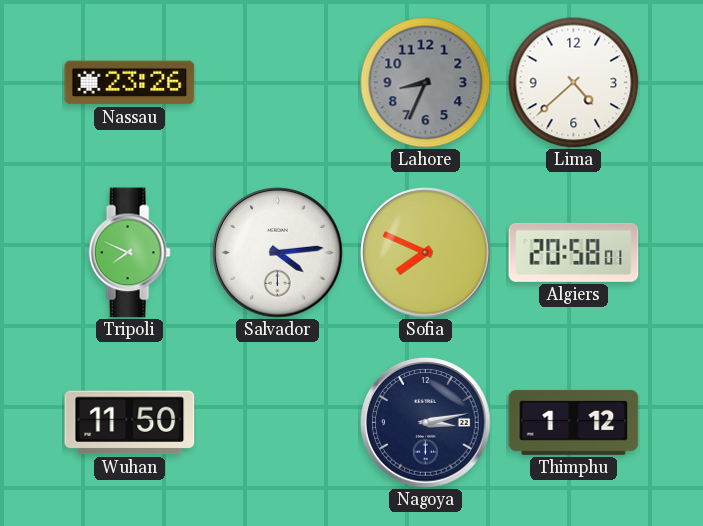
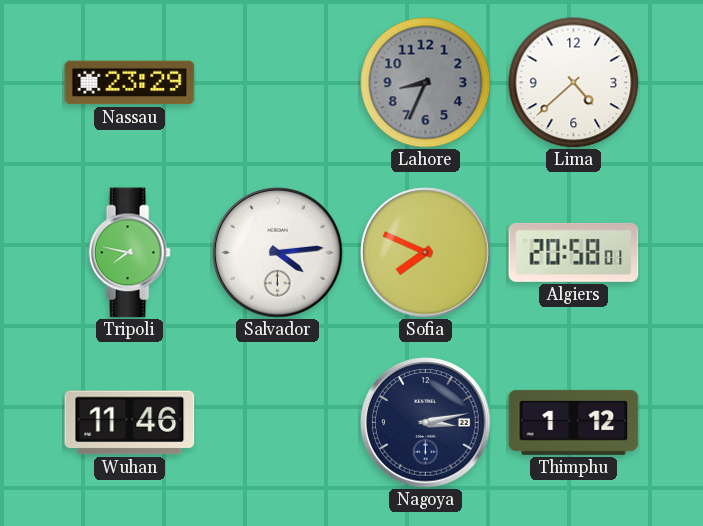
Nassau: 23:26 -> 23:29 (130, 83)
Tripoli: 7:49 -> 7:47 (129, 253)
Wuhan: 11:50 -> 11:46 (130, 423)
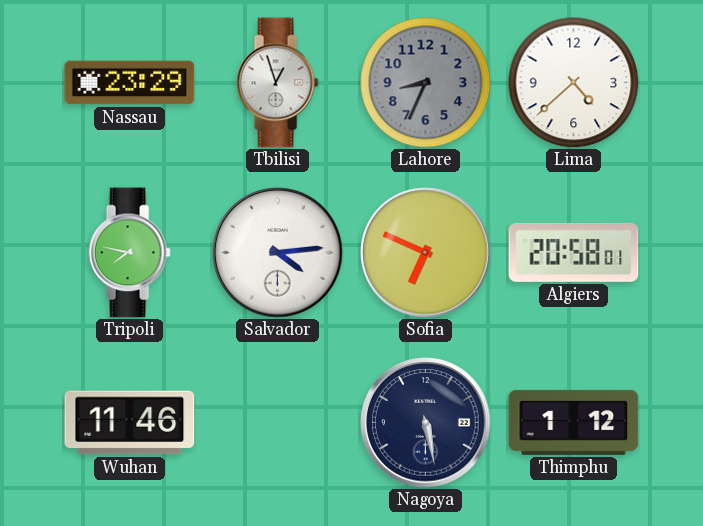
Tbilisi: none -> 12:57 (277, 83)
Sofia: 7:49 -> 6:49 (426, 253)
Nagoya: 3:13 -> 5:28 (426, 423)
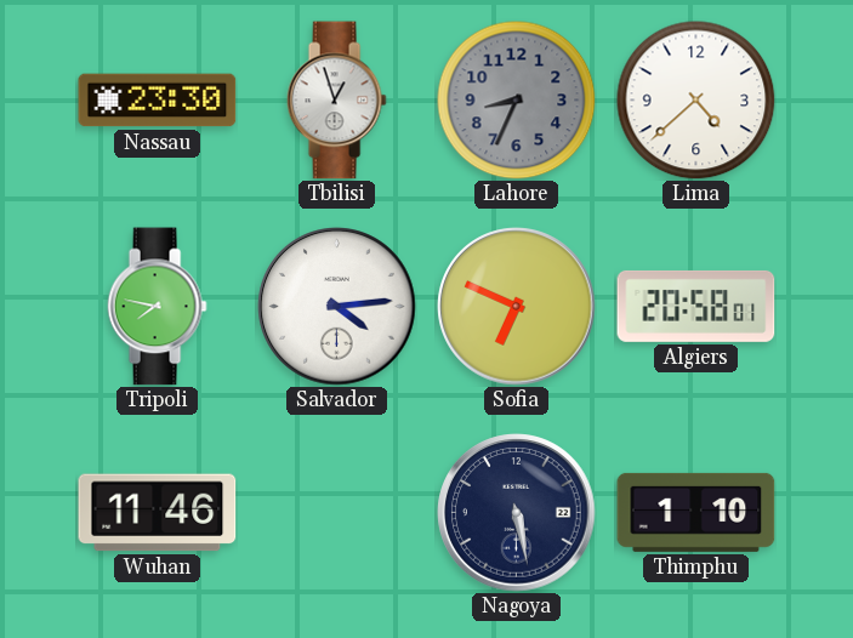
Nassau: 23:29 -> 23:30 (158, 101)
Thimphu: 1:12 -> 1:10 (696, 512)
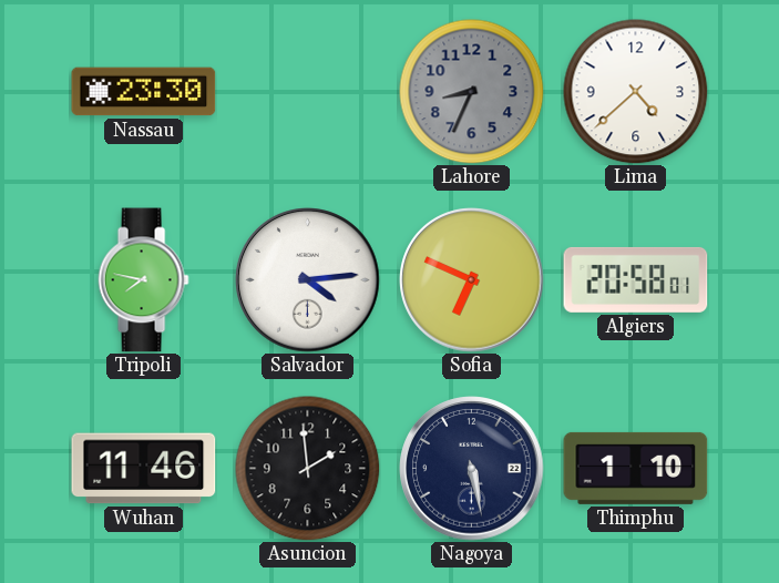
Tbilisi: 12:57 -> none (336, 101)
Asuncion: none -> 1:59 (308, 469)
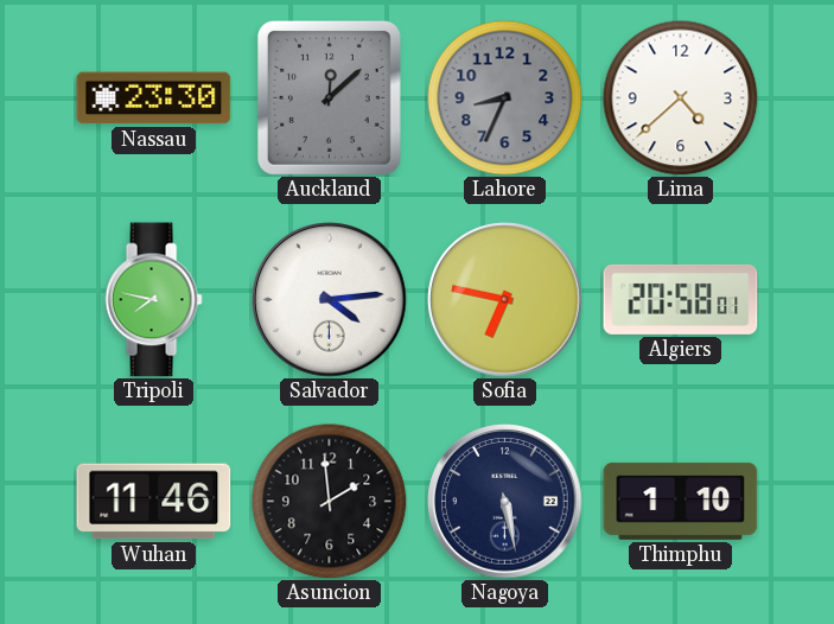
Auckland: none -> 12:08 (329, 97)
Sofia: 6:49 -> 6:47 (505, 300)
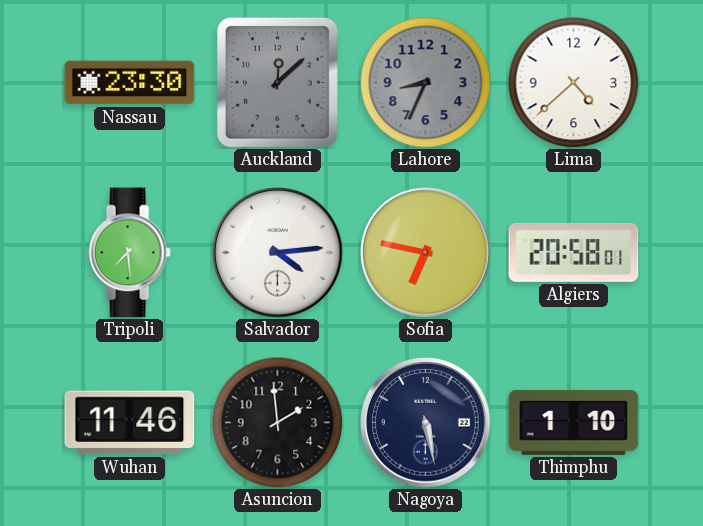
Tripoli: 7:47 -> 7:29 (129, 253)
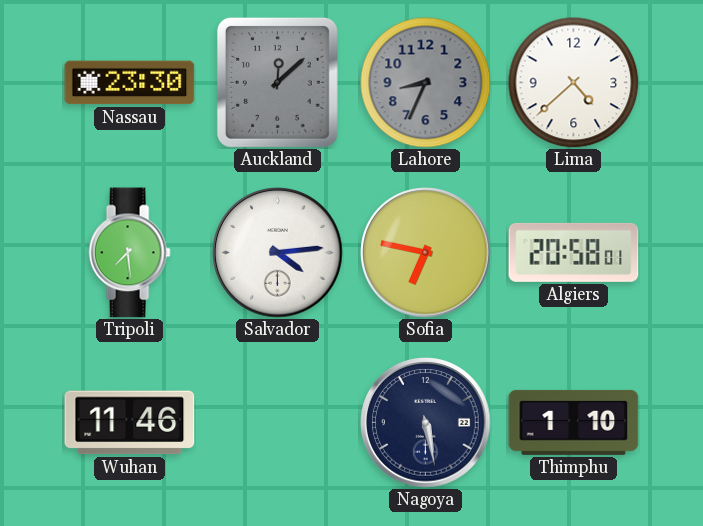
Asuncion: 1:59 -> none (278, 423)
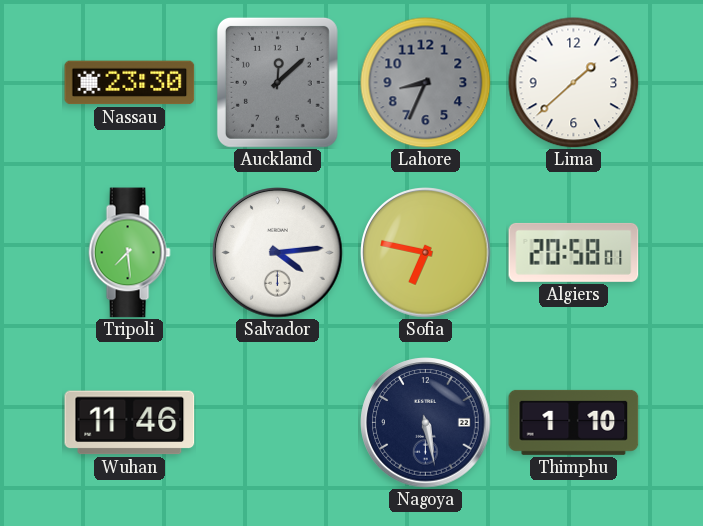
Lima: 4:38 -> 1:38 (574, 83)
